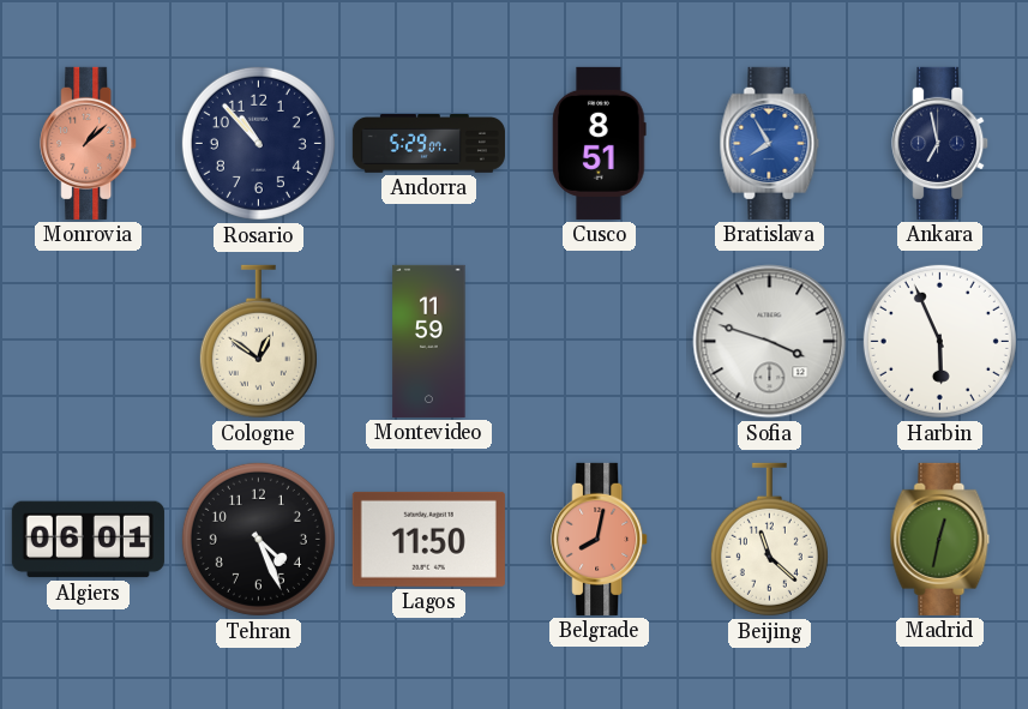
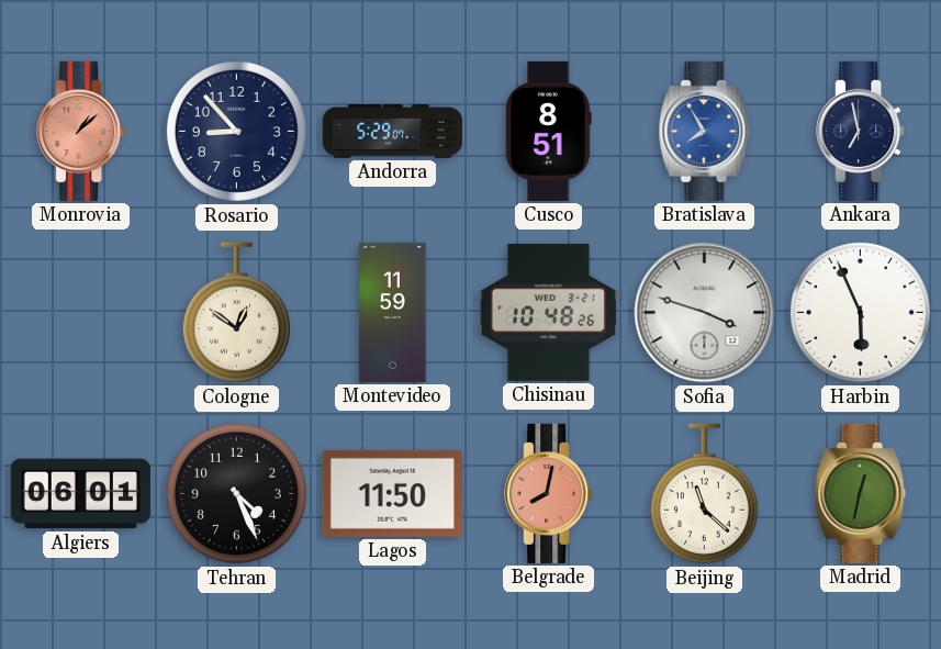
Rosario: 10:53 -> 8:53 (236, 131)
Chisinau: none -> 10:48 (548, 312)
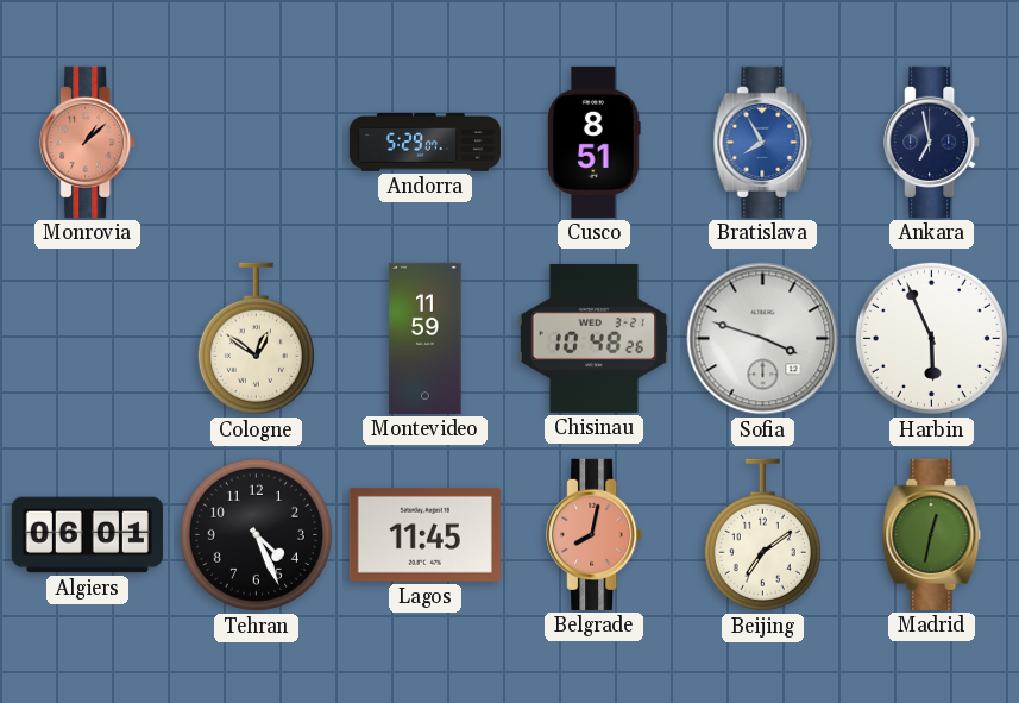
Rosario: 8:53 -> none (236, 131)
Lagos: 11:50 -> 11:45 (424, 534)
Beijing: 11:22 -> 7:09 (762, 535)
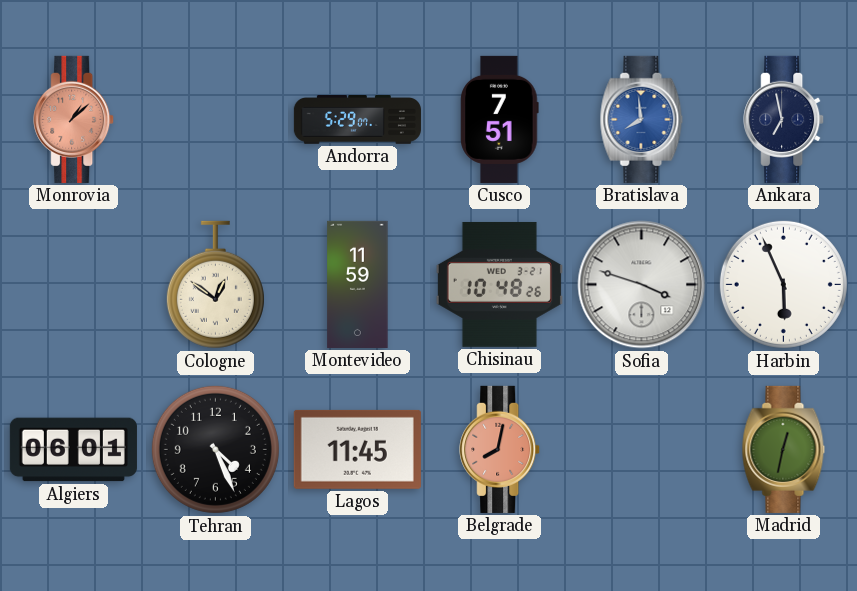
Cusco: 8:51 -> 7:51 (500, 119)
Bratislava: 7:55 -> 7:59 (642, 119)
Beijing: 7:09 -> none (762, 535)
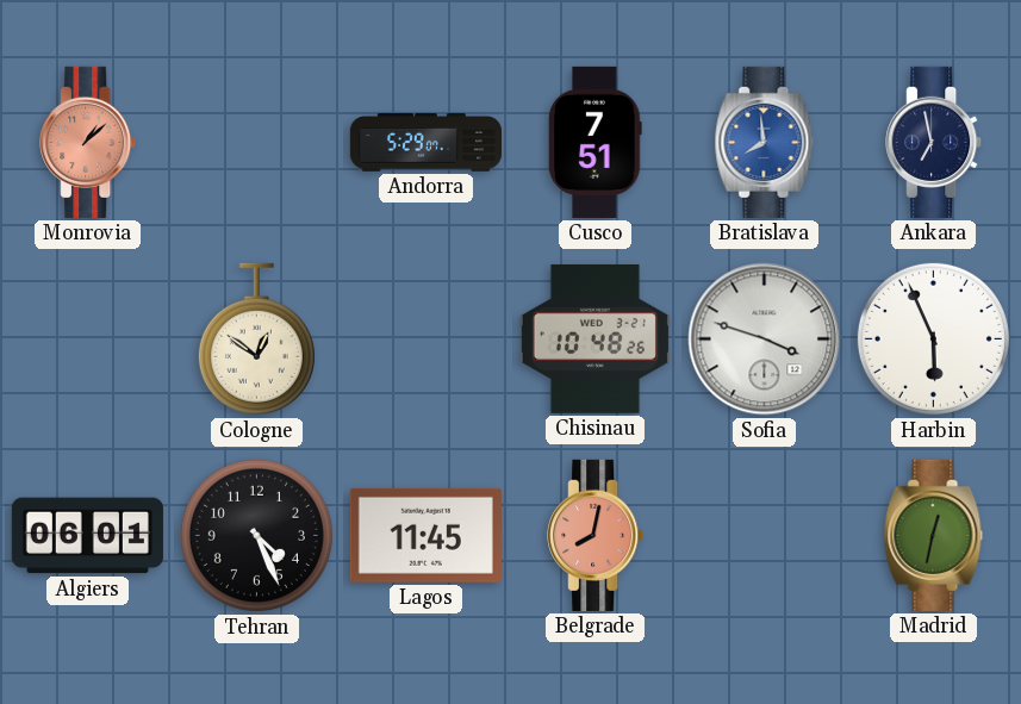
Montevideo: 11:59 -> none (358, 284)
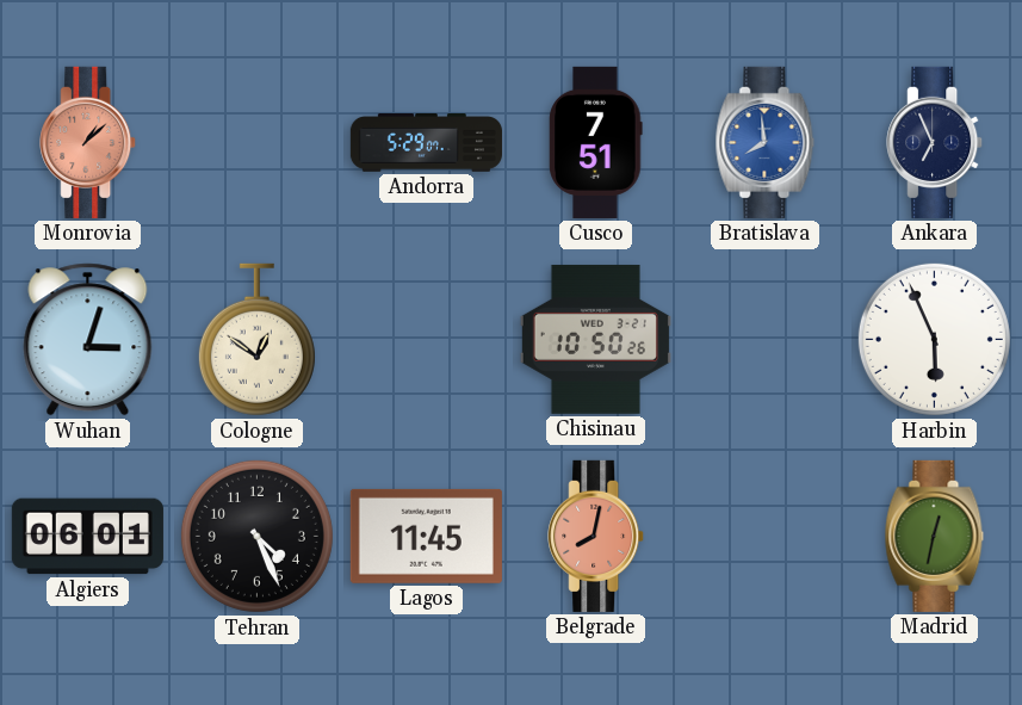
Ankara: 6:58 -> 6:56 (935, 142)
Wuhan: none -> 3:03 (88, 340)
Chisinau: 10:48 -> 10:50 (595, 339)
Sofia: 3:48 -> none (765, 339)
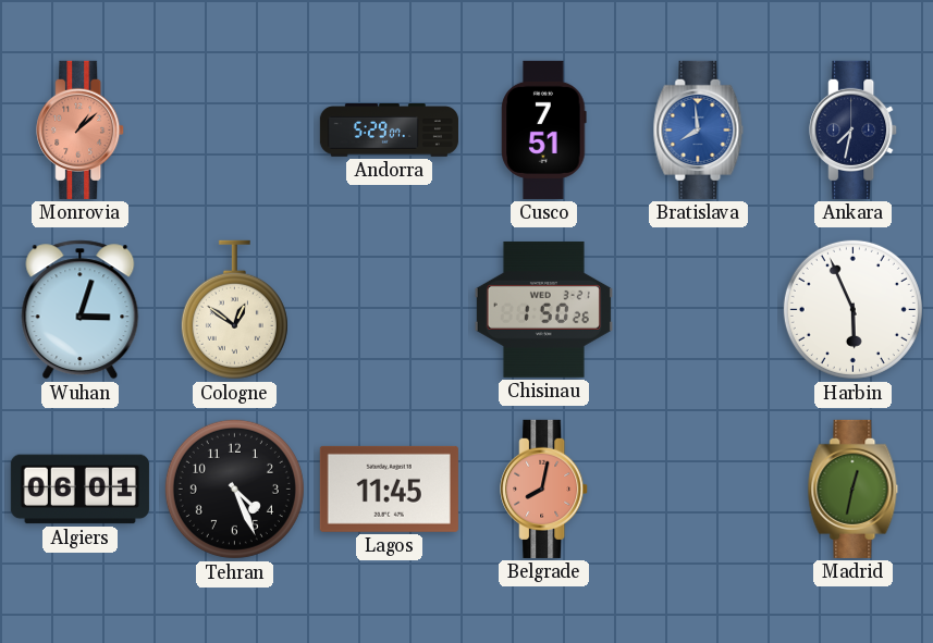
Ankara: 6:56 -> 7:32 (854, 129)
Chisinau: 10:50 -> 1:50 (543, 309)
